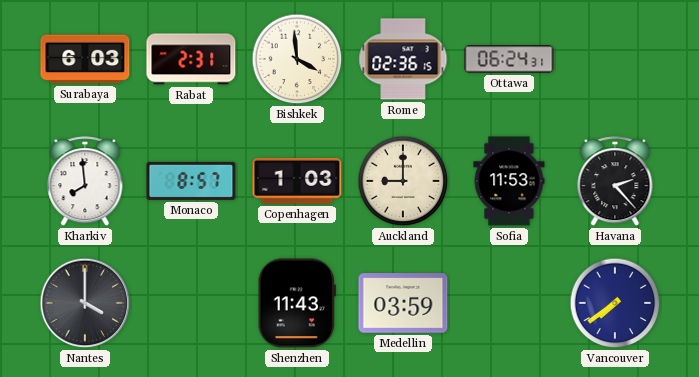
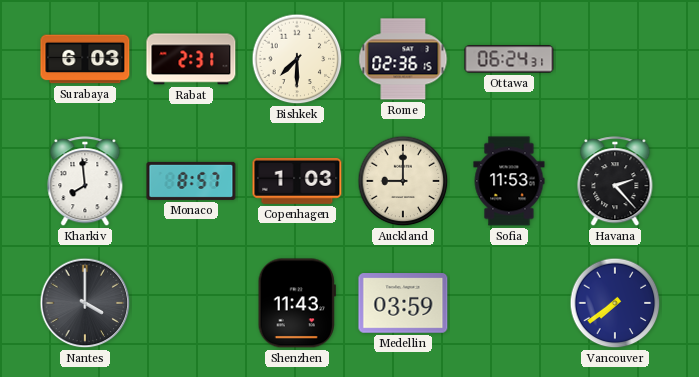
Bishkek: 3:59 -> 7:30 (297, 59)
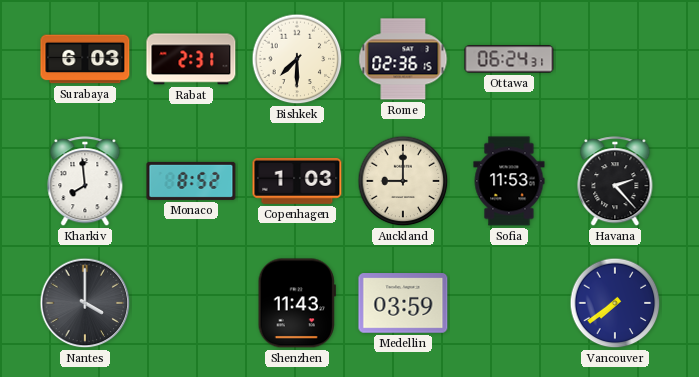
Monaco: 8:57 -> 8:52 (191, 181)
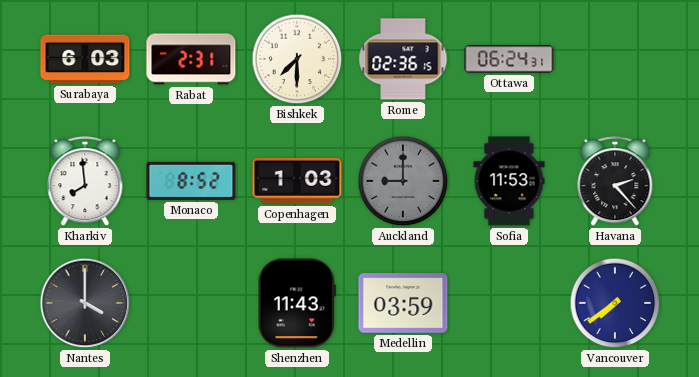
Auckland dial: cream -> grey (403, 181)
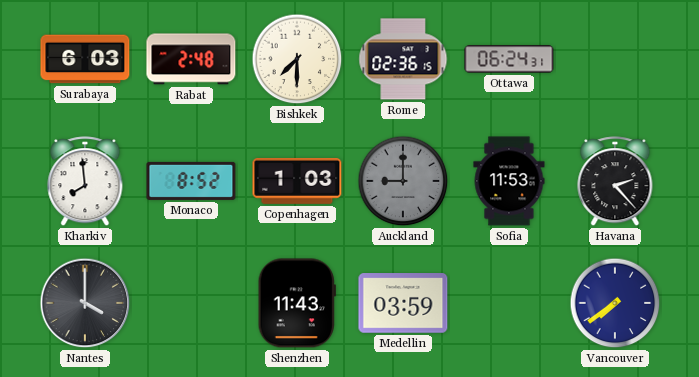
Rabat: 2:31 -> 2:48 (191, 59)
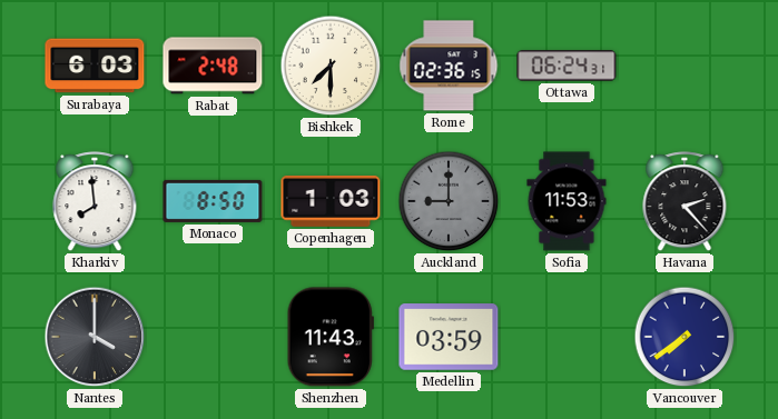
Monaco: 8:52 -> 8:50 (213, 201)
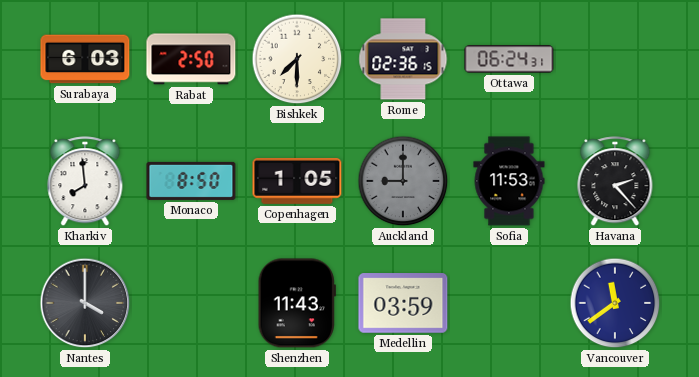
Rabat: 2:48 -> 2:50 (191, 59)
Copenhagen: 1:03 -> 1:05 (297, 181)
Vancouver: 7:39 -> 11:39 (615, 303)
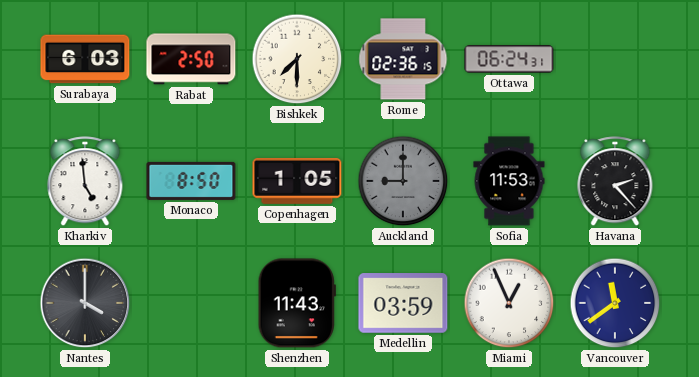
Kharkiv: 7:59 -> 4:59 (85, 182)
Miami: none -> 12:56 (509, 303)
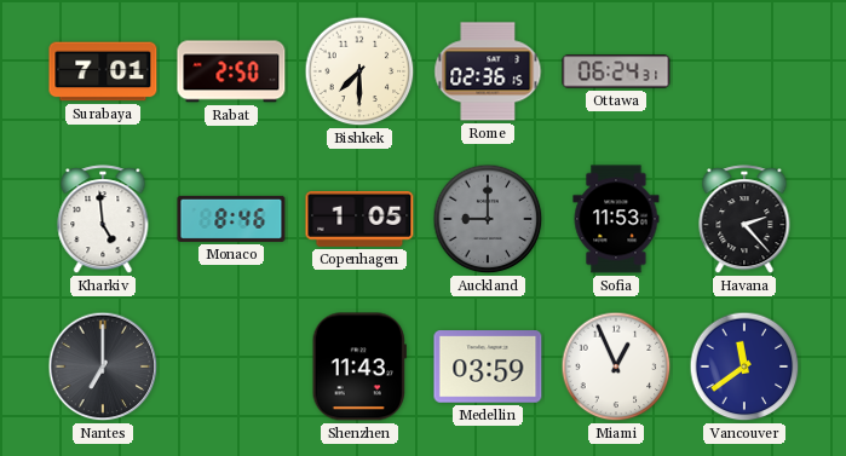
Surabaya: 6:03 -> 7:01 (103, 71)
Monaco: 8:50 -> 8:46 (231, 219)
Nantes: 4:00 -> 7:00 (103, 366)
